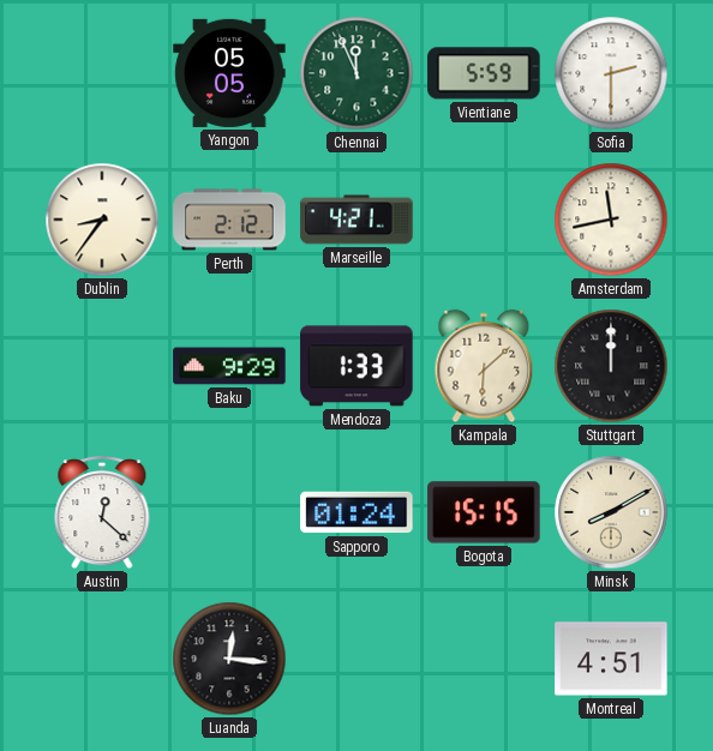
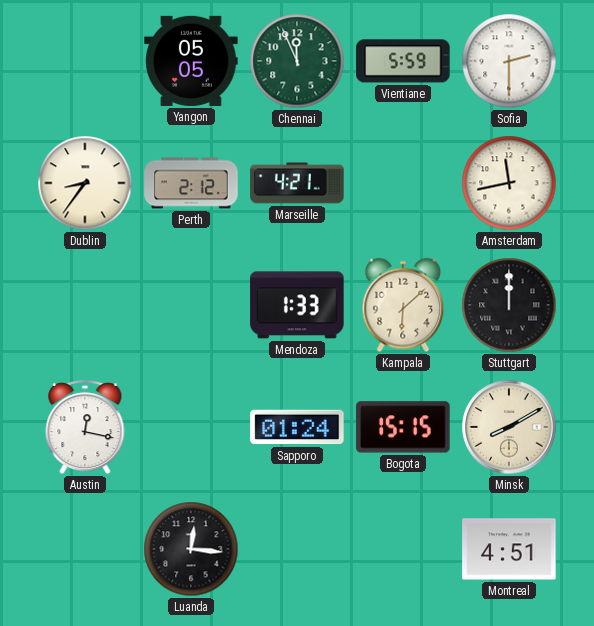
Baku: 9:29 -> none (229, 366)
Austin: 12:22 -> 12:17 (85, 427)
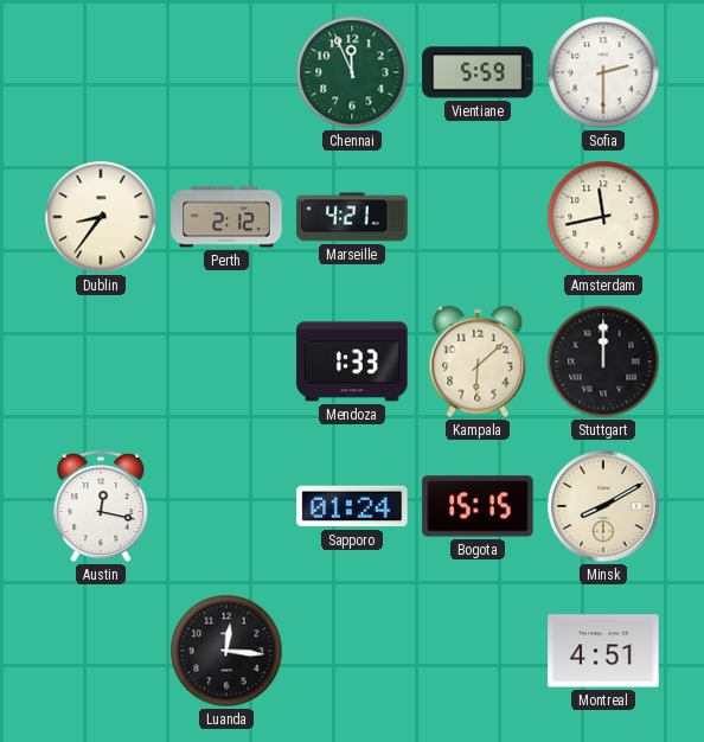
Yangon: 05:05 -> none (191, 61)
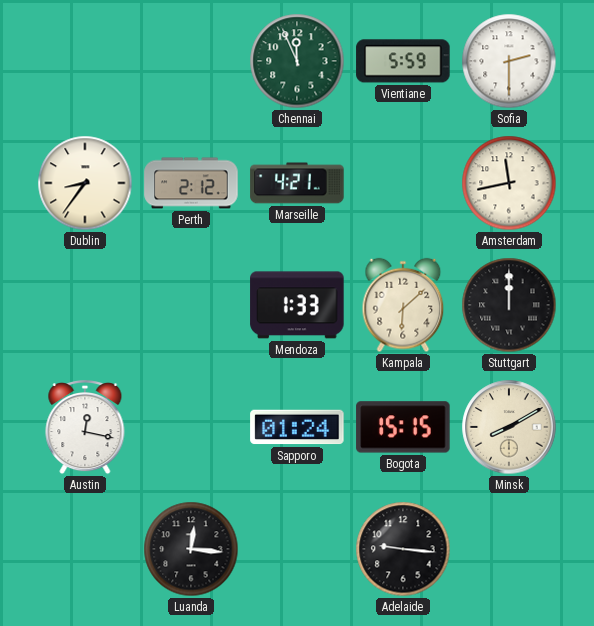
Adelaide: none -> 9:16 (403, 549)
Montreal: 4:51 -> none (603, 651)
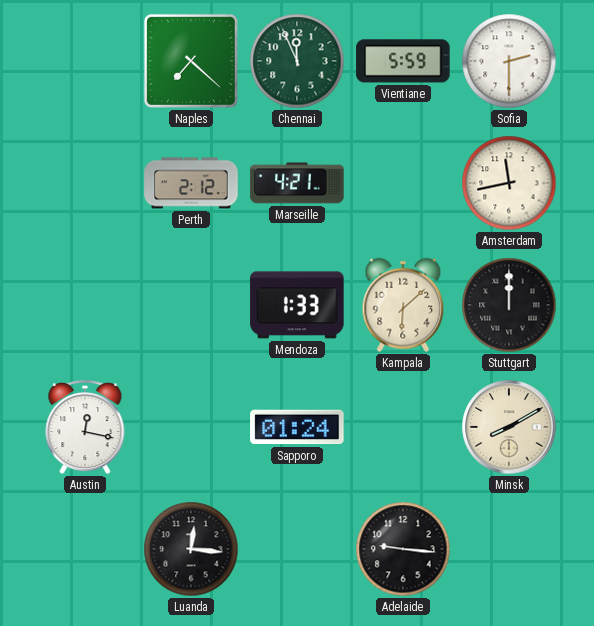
Naples: none -> 7:22 (191, 61)
Dublin: 8:36 -> none (85, 183)
Bogota: 15:15 -> none (403, 427)
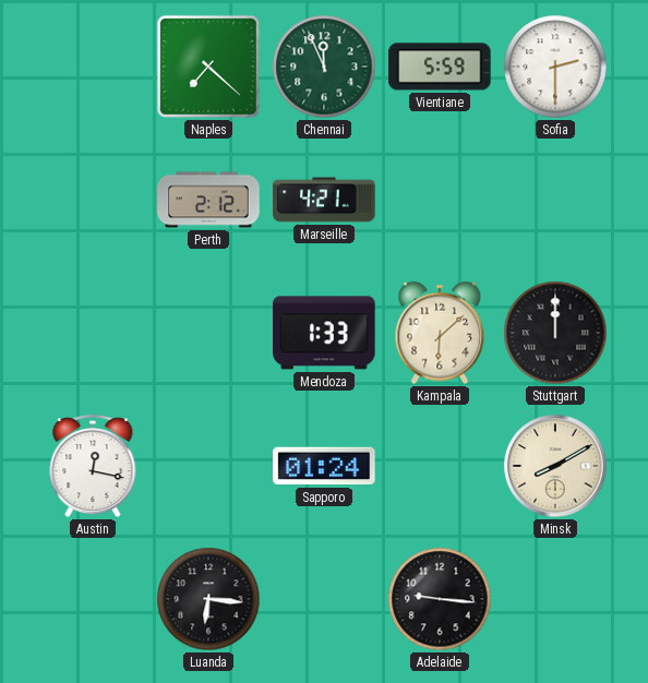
Amsterdam: 11:43 -> none (509, 183)
Luanda: 12:16 -> 6:16 (208, 599)
